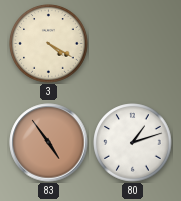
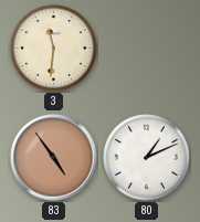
3: 4:20 -> 11:31 (54, 49)
80: 1:12 -> 1:11 (147, 158)
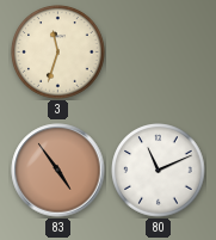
3: 11:31 -> 11:33 (58, 53)
80: 1:11 -> 11:11 (159, 171)
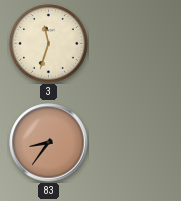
83: 4:54 -> 8:36 (49, 143)
80: 11:11 -> none (159, 171)
